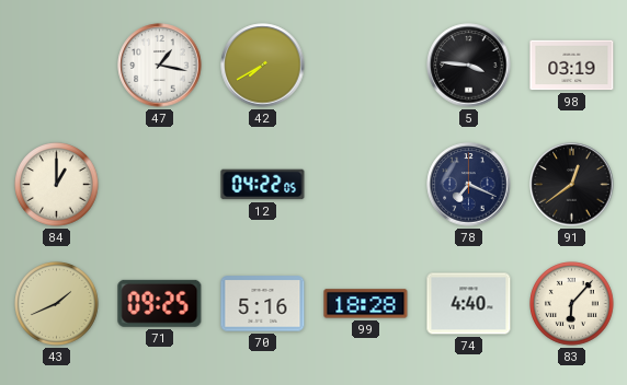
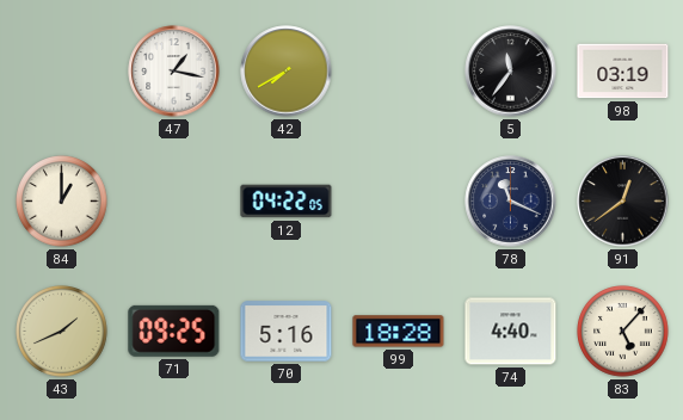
5: 3:46 -> 11:36 (511, 72)
78: 7:19 -> 11:19 (511, 202)
83: 6:07 -> 5:07 (623, 332)
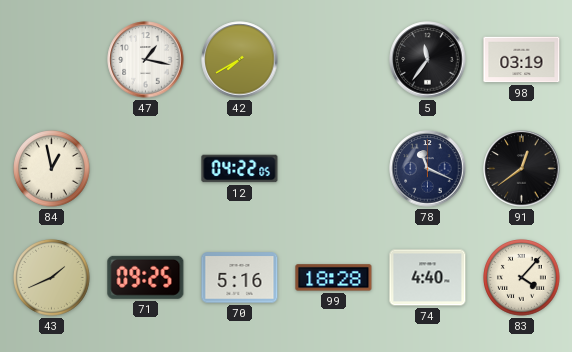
84: 1:00 -> 12:58 (52, 169)
83: 5:07 -> 4:07 (522, 278)
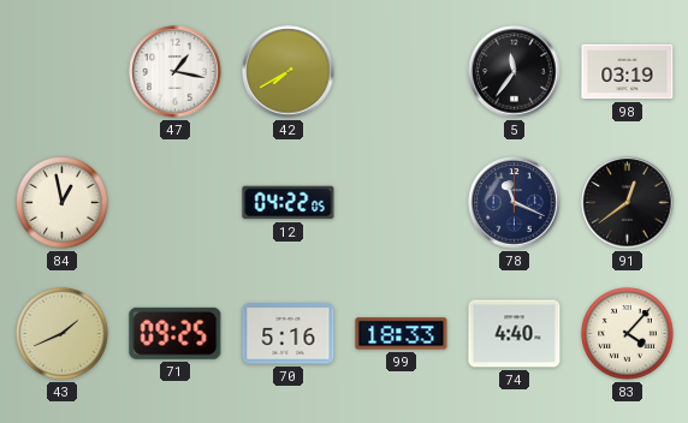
99: 18:28 -> 18:33 (402, 334)
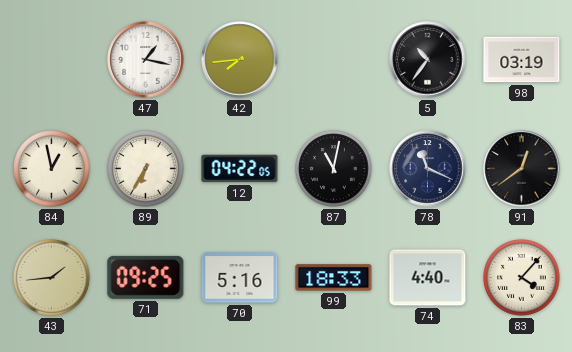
42: 7:40 -> 7:44 (240, 60)
5: 11:36 -> 10:36 (428, 60)
89: none -> 6:35 (146, 169)
87: none -> 11:02 (334, 169)
43: 1:41 -> 1:44 (52, 278)
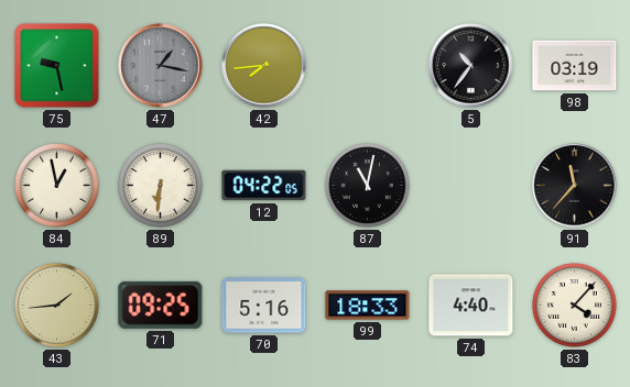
75: none -> 9:28 (57, 66)
47 dial: white -> grey (161, 66)
89: 6:35 -> 6:31 (161, 186)
78: 11:19 -> none (428, 169)
91: 12:39 -> 11:37 (575, 186)
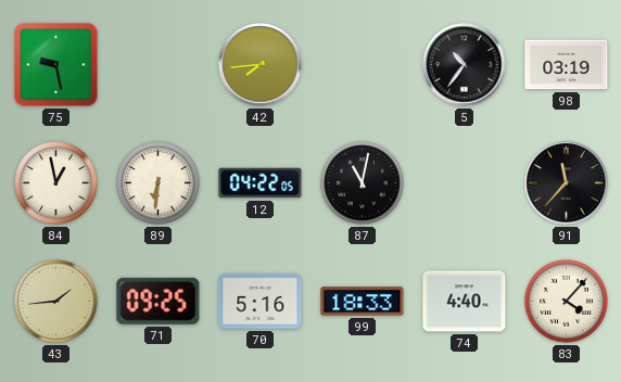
47: 1:17 -> none (161, 66)
